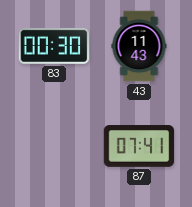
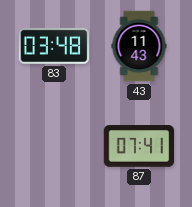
83: 00:30 -> 03:48 (54, 46)
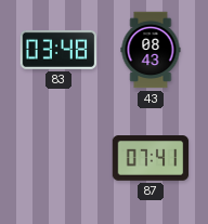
43: 11:43 -> 08:43 (151, 50)
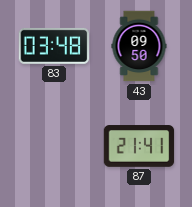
43: 08:43 -> 09:50 (139, 46)
87: 07:41 -> 21:41 (139, 146)
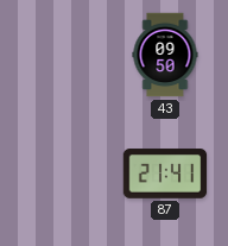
83: 03:48 -> none (54, 46)
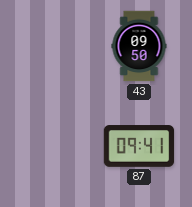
87: 21:41 -> 09:41 (139, 146)
